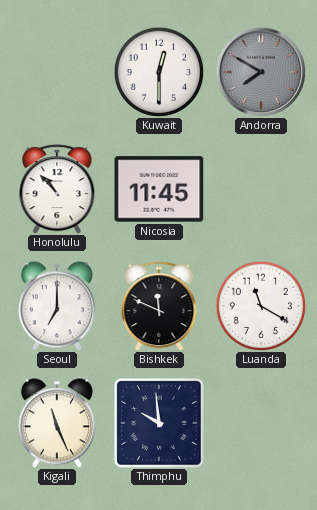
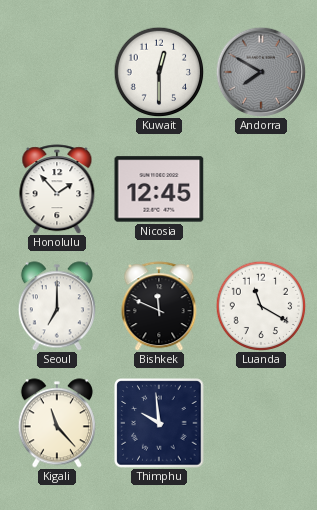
Honolulu: 10:53 -> 1:53 (57, 189)
Nicosia: 11:45 -> 12:45 (159, 189)
Kigali: 11:26 -> 11:23 (57, 423)
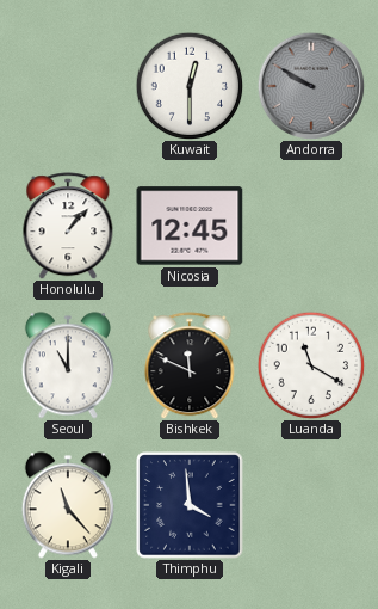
Andorra: 7:50 -> 9:50 (311, 86)
Honolulu: 1:53 -> 1:07 (68, 226)
Seoul: 7:00 -> 11:00 (68, 365)
Thimphu: 9:59 -> 3:59 (190, 505)
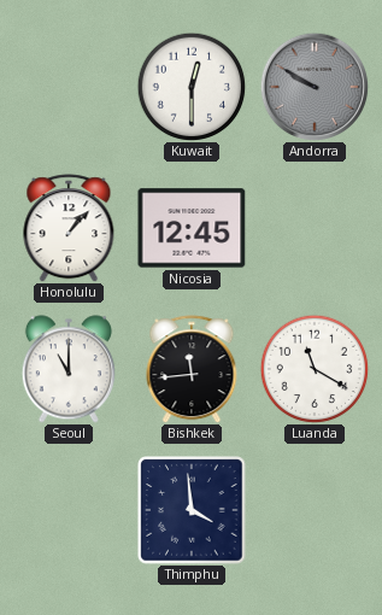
Bishkek: 11:49 -> 11:44 (192, 369)
Kigali: 11:23 -> none (68, 505)
